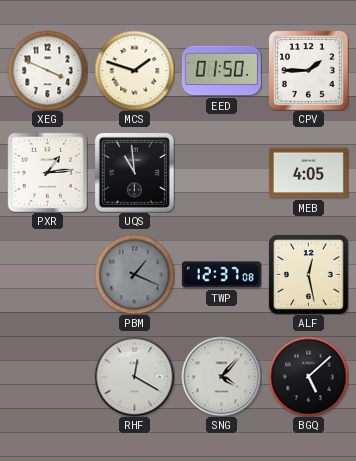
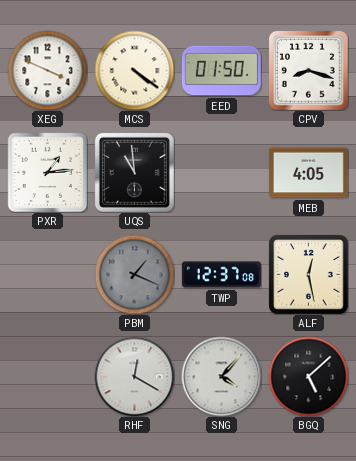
MCS: 1:48 -> 4:21 (134, 70)
CPV: 1:45 -> 8:18 (309, 71)
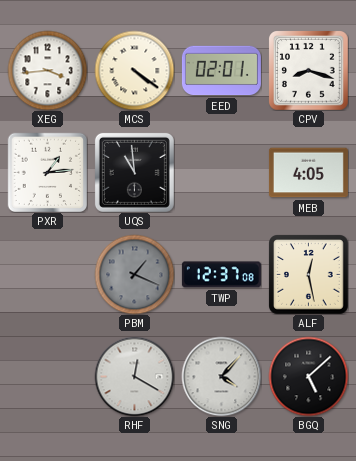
XEG: 3:49 -> 3:44 (47, 70)
EED: 01:50 -> 02:01 (221, 71)
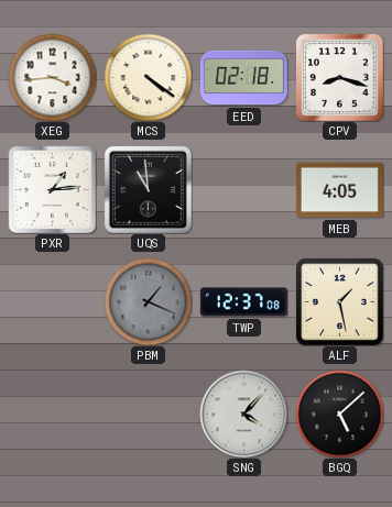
EED: 02:01 -> 02:18 (243, 78)
ALF: 12:28 -> 1:28 (340, 302)
RHF: 12:20 -> none (134, 376)
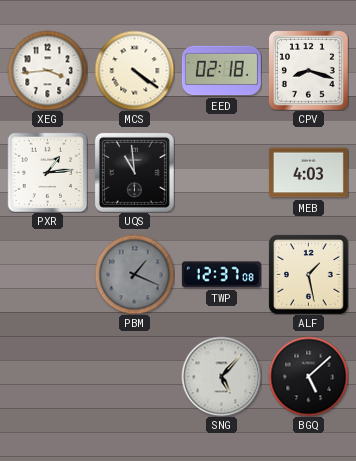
MEB: 4:05 -> 4:03 (308, 173)
SNG: 4:07 -> 5:07 (221, 376)
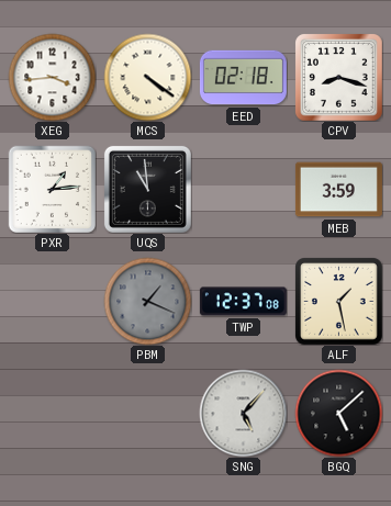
MEB: 4:03 -> 3:59 (338, 190)
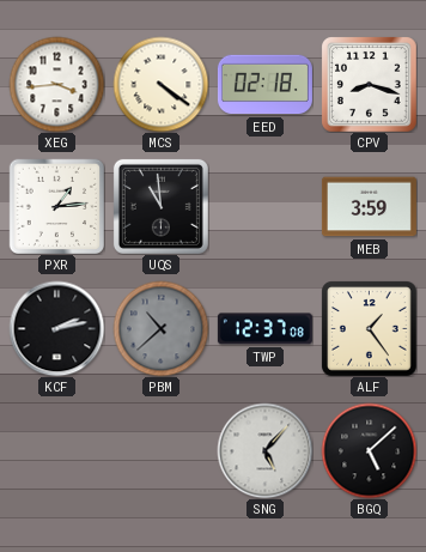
KCF: none -> 2:13 (56, 328)
PBM: 1:19 -> 10:38 (160, 328)
ALF: 1:28 -> 1:24 (370, 329)
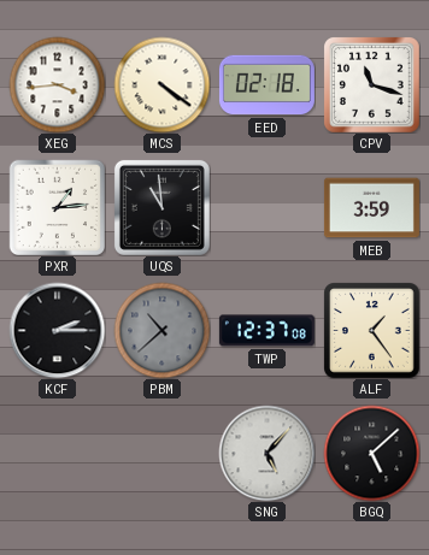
CPV: 8:18 -> 11:18 (372, 85)
KCF: 2:13 -> 2:15 (57, 330)
